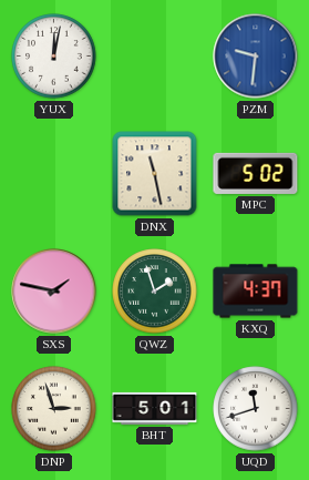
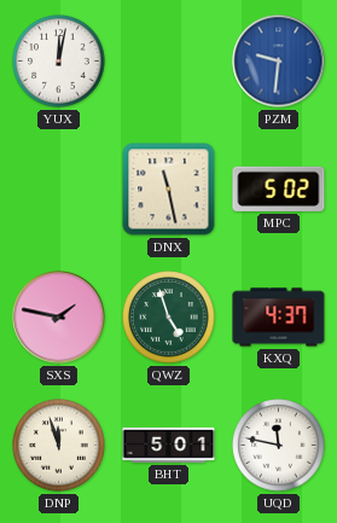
QWZ: 1:57 -> 4:57 (169, 318)
DNP: 2:57 -> 11:57 (59, 446)
UQD: 11:42 -> 11:47 (279, 446)
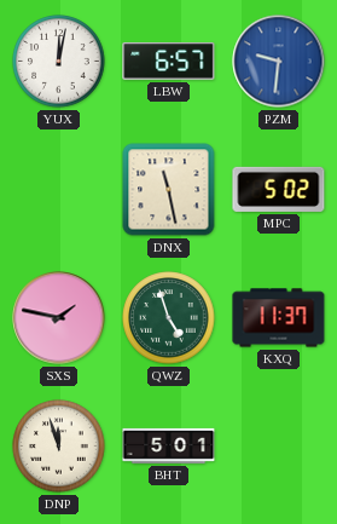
LBW: none -> 6:57 (169, 62)
KXQ: 4:37 -> 11:37 (279, 318)
UQD: 11:47 -> none (279, 446)
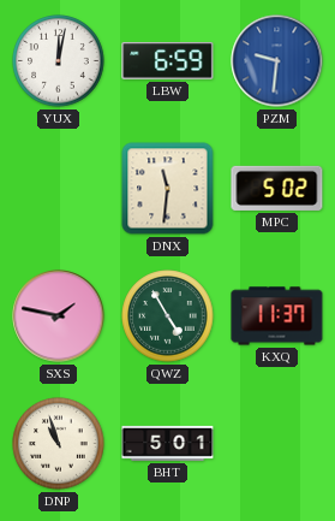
LBW: 6:57 -> 6:59 (168, 61)
DNX: 11:28 -> 11:31 (168, 189)
QWZ: 4:57 -> 4:55 (168, 316)
DNP: 11:57 -> 10:57 (59, 444)
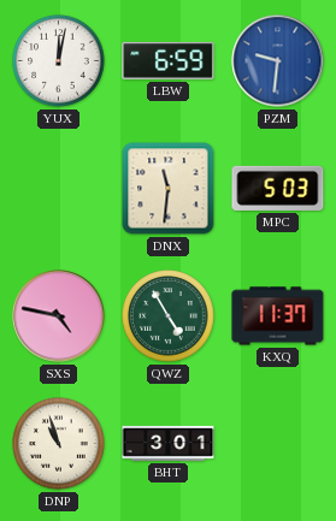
MPC: 5:02 -> 5:03 (278, 188)
SXS: 1:47 -> 4:47 (59, 316)
BHT: 5:01 -> 3:01 (169, 443)
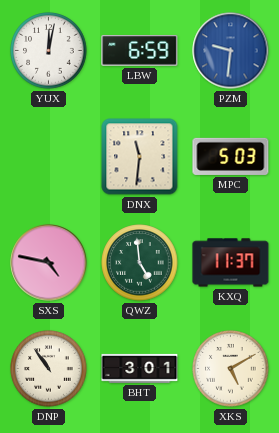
QWZ: 4:55 -> 4:59 (140, 263)
DNP: 10:57 -> 10:54 (49, 369)
XKS: none -> 5:10 (231, 369)
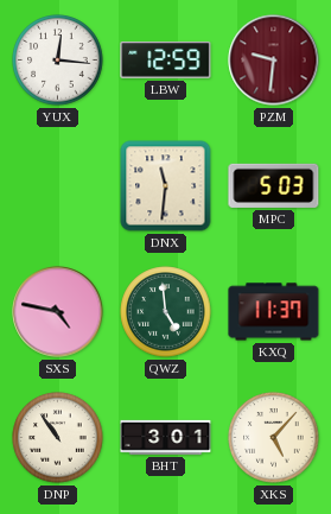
YUX: 12:02 -> 12:16 (58, 61)
LBW: 6:59 -> 12:59 (166, 61)
PZM dial: blue -> burgundy (274, 61)
XKS: 5:10 -> 5:07 (274, 438)
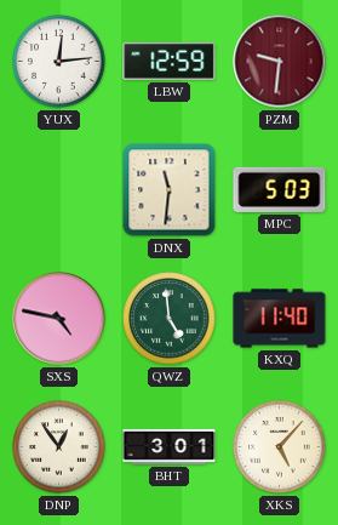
YUX: 12:16 -> 12:14 (59, 62)
KXQ: 11:37 -> 11:40 (280, 319)
DNP: 10:54 -> 12:54 (59, 447)
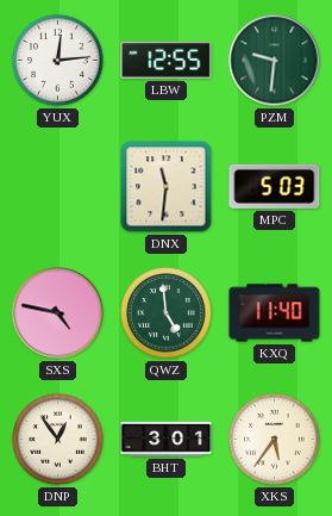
LBW: 12:59 -> 12:55 (167, 61)
PZM dial: burgundy -> green (275, 61)
XKS: 5:07 -> 5:36 (275, 440)
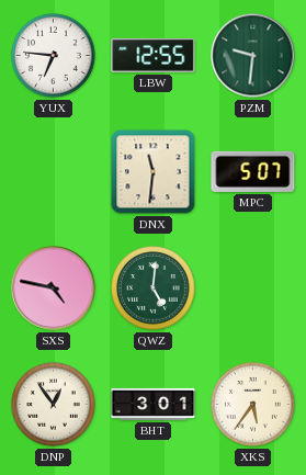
YUX: 12:14 -> 6:46 (54, 56)
MPC: 5:03 -> 5:07 (253, 171)
QWZ: 4:59 -> 5:01 (154, 289)
KXQ: 11:40 -> none (275, 313)
